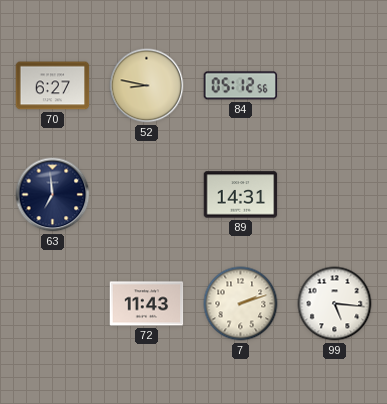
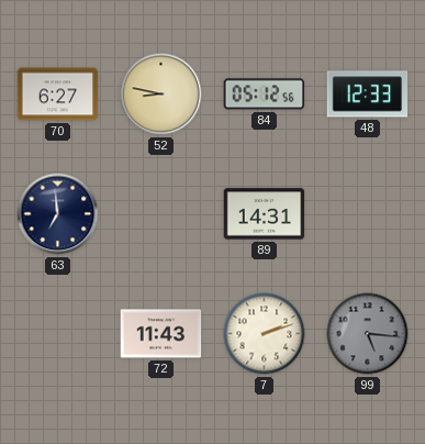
48: none -> 12:33 (368, 95)
99 dial: white -> grey (368, 334)
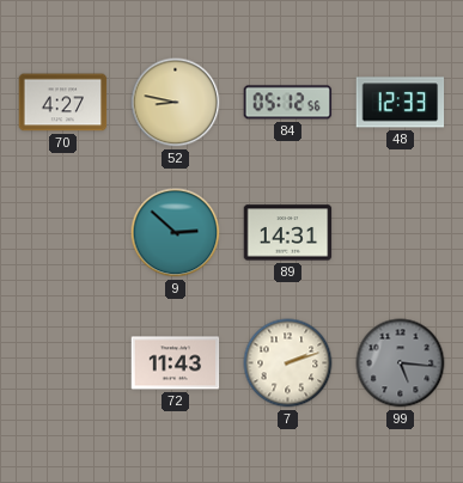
70: 6:27 -> 4:27 (63, 103)
63: 6:59 -> none (58, 214)
9: none -> 2:52 (176, 233)
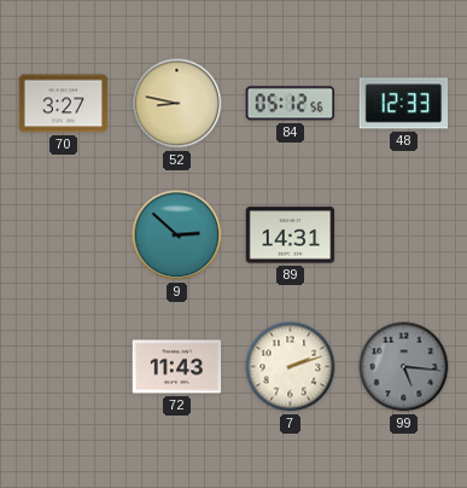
70: 4:27 -> 3:27 (64, 104)
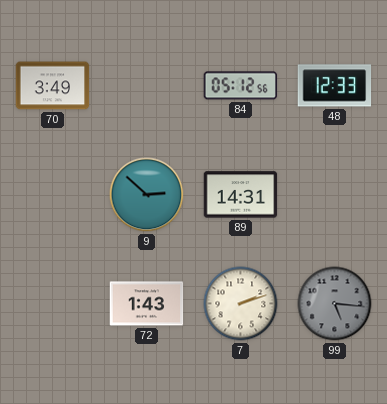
70: 3:27 -> 3:49 (53, 86)
52: 8:47 -> none (177, 104)
72: 11:43 -> 1:43 (147, 304)
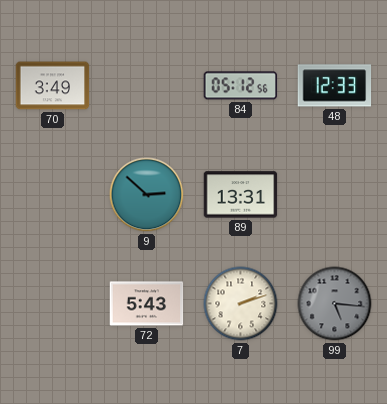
89: 14:31 -> 13:31 (241, 195)
72: 1:43 -> 5:43 (147, 304)
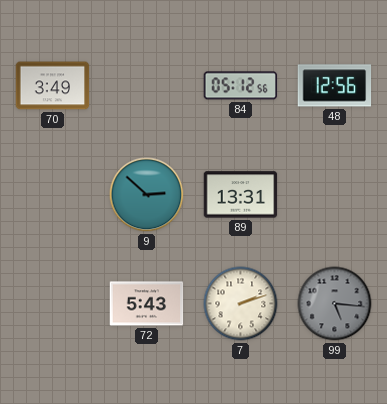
48: 12:33 -> 12:56 (335, 86)
